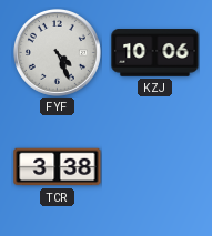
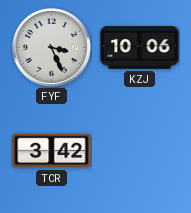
FYF: 4:26 -> 3:26 (51, 47)
TCR: 3:38 -> 3:42 (52, 151)
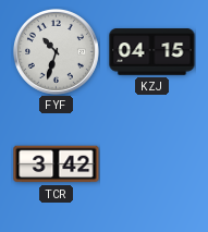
FYF: 3:26 -> 10:33 (56, 51)
KZJ: 10:06 -> 04:15 (152, 52)
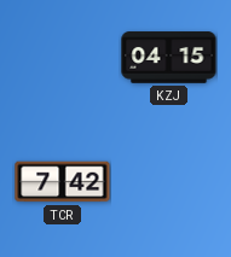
FYF: 10:33 -> none (56, 51)
TCR: 3:42 -> 7:42 (63, 182)
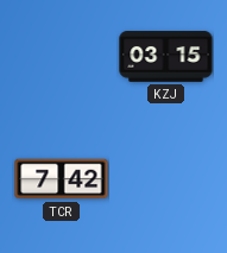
KZJ: 04:15 -> 03:15 (166, 57)
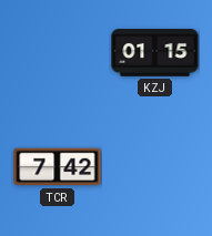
KZJ: 03:15 -> 01:15 (155, 53)
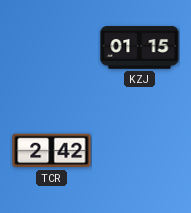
TCR: 7:42 -> 2:42 (52, 151)
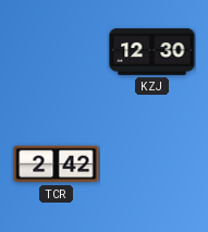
KZJ: 01:15 -> 12:30 (152, 52)
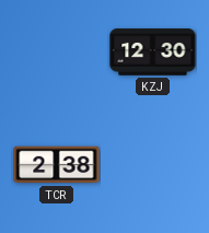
TCR: 2:42 -> 2:38 (57, 165)
